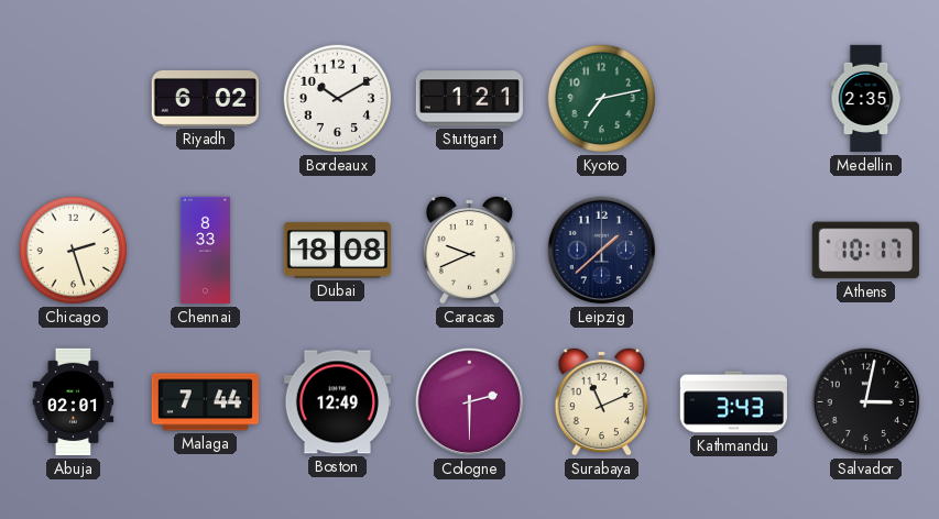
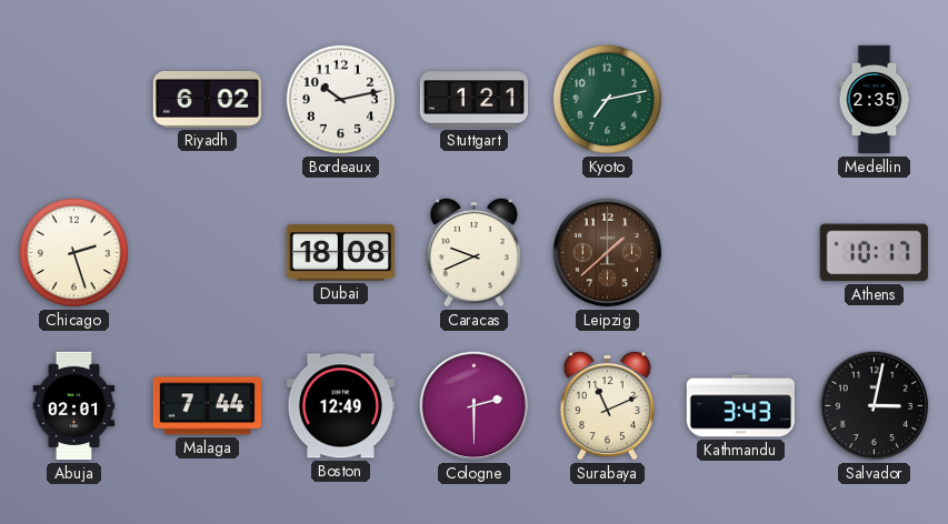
Bordeaux: 10:10 -> 10:13 (341, 100)
Chennai: 8:33 -> none (205, 251)
Leipzig dial: navy -> brown (608, 253)
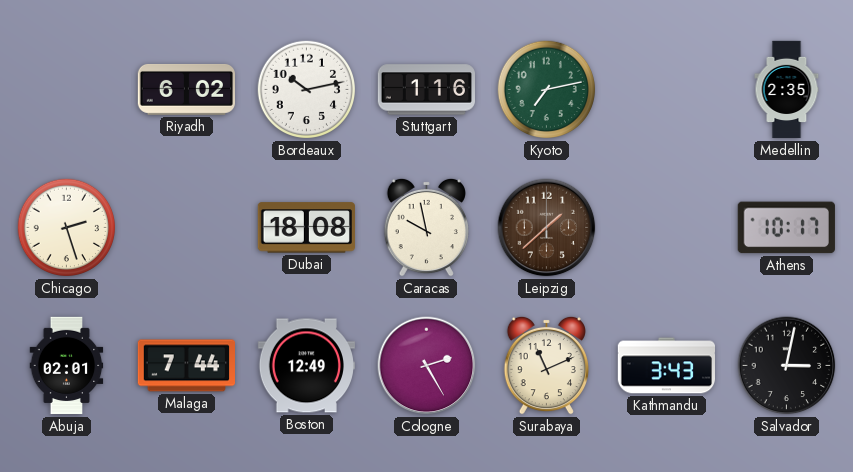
Stuttgart: 1:21 -> 1:16 (426, 90)
Caracas: 9:41 -> 9:58 (426, 227)
Cologne: 2:30 -> 2:25 (427, 366)
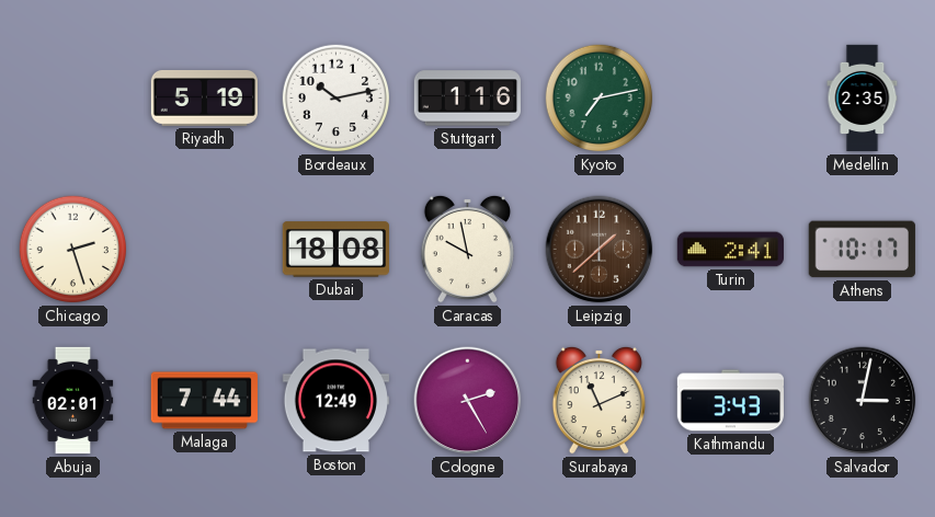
Riyadh: 6:02 -> 5:19 (204, 97)
Turin: none -> 2:41 (730, 250)
